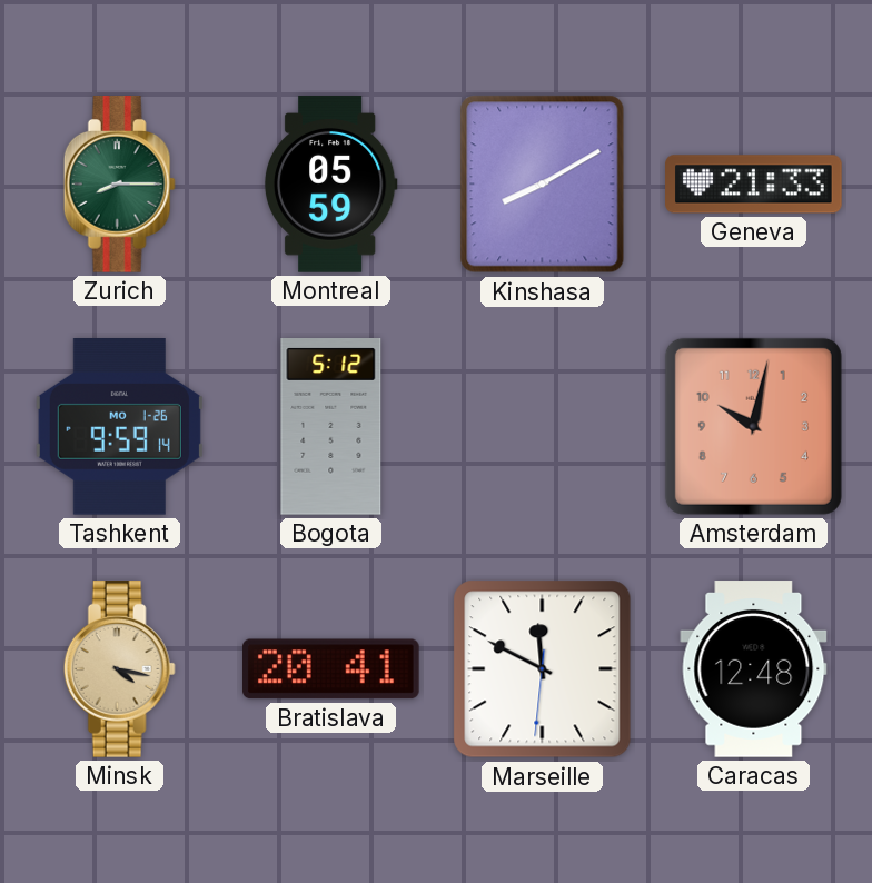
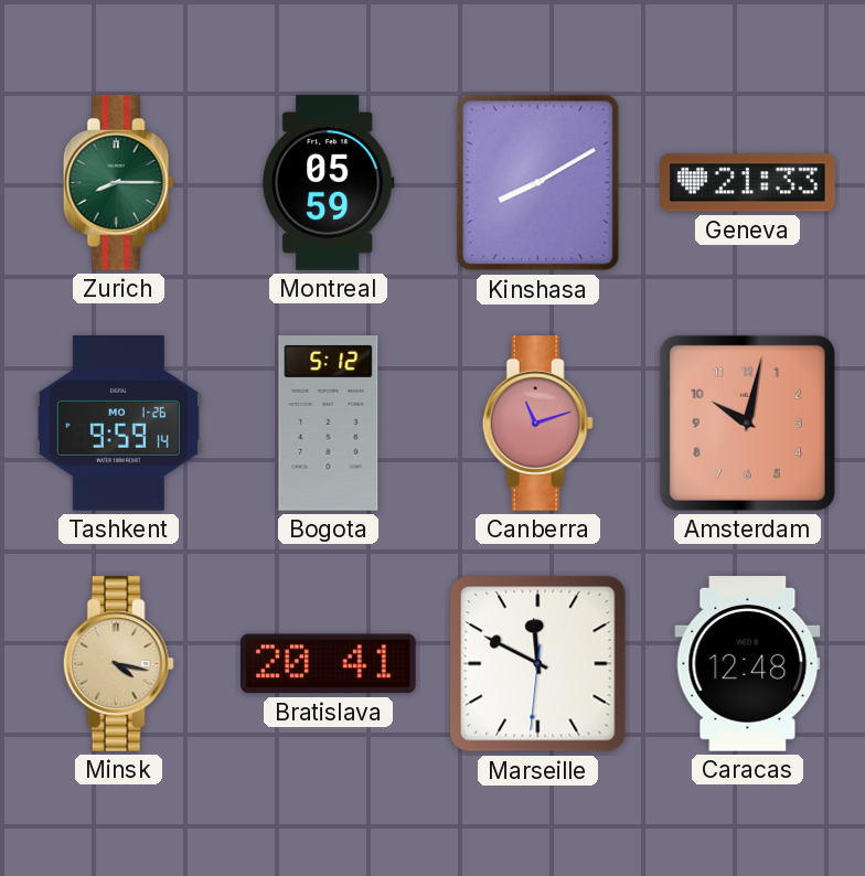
Canberra: none -> 11:12 (537, 424)
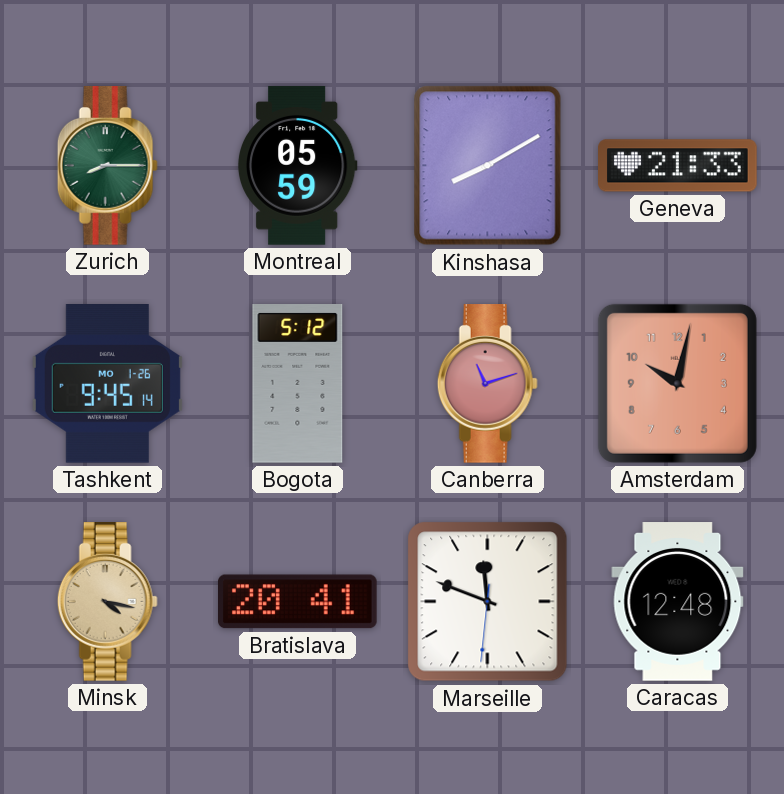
Tashkent: 9:59 -> 9:45 (107, 384)
Marseille: 11:49 -> 11:48 (488, 602)
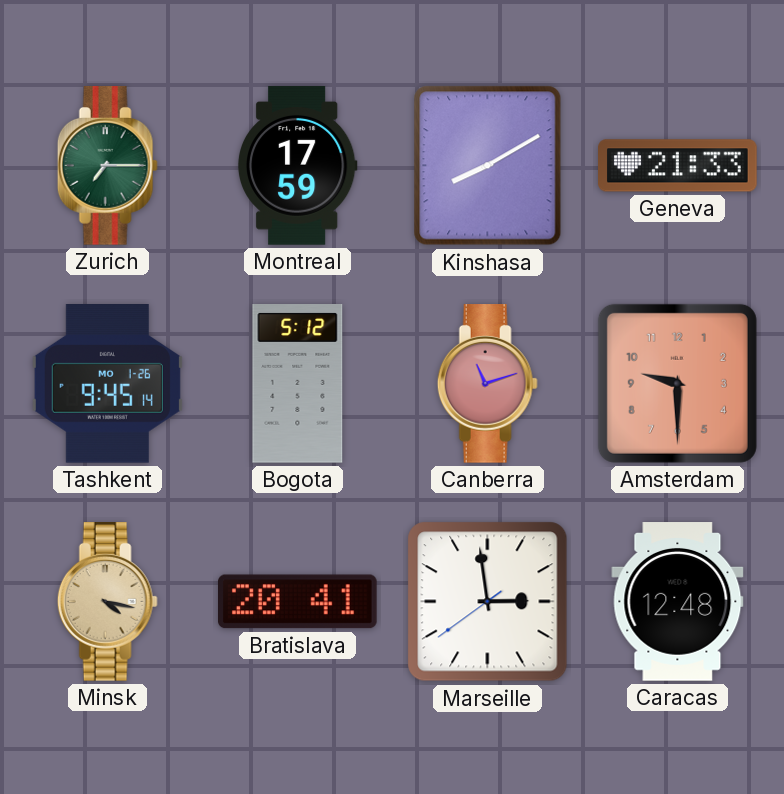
Zurich: 8:15 -> 7:15 (107, 166)
Montreal: 05:59 -> 17:59 (297, 166)
Amsterdam: 10:02 -> 9:30 (677, 383)
Marseille: 11:48 -> 2:58 (488, 602)
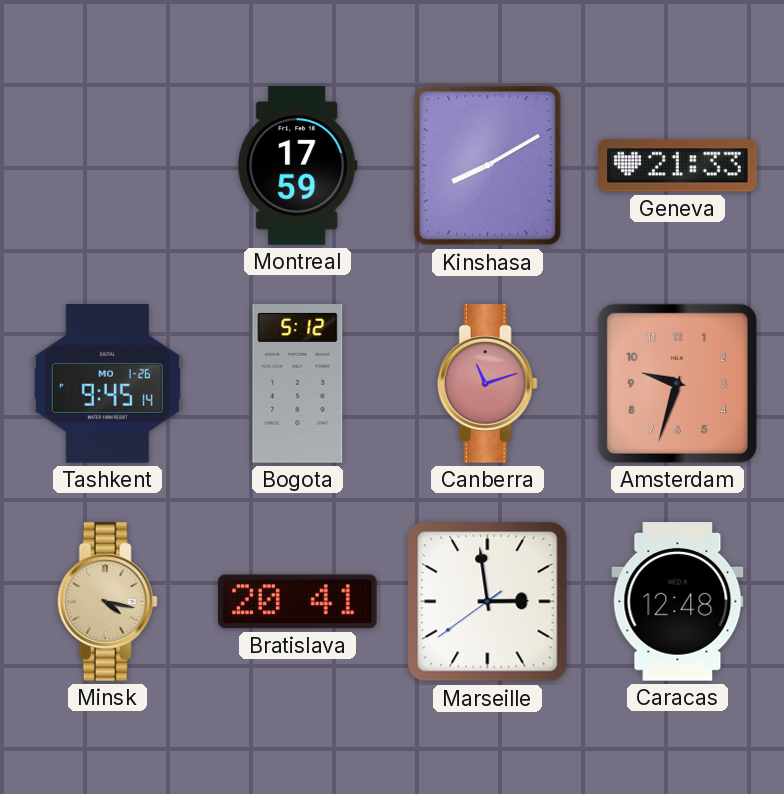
Zurich: 7:15 -> none (107, 166)
Amsterdam: 9:30 -> 9:33 (677, 383)
